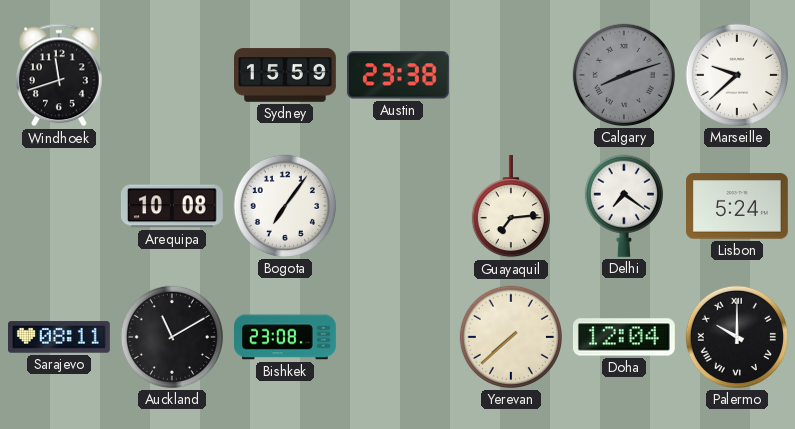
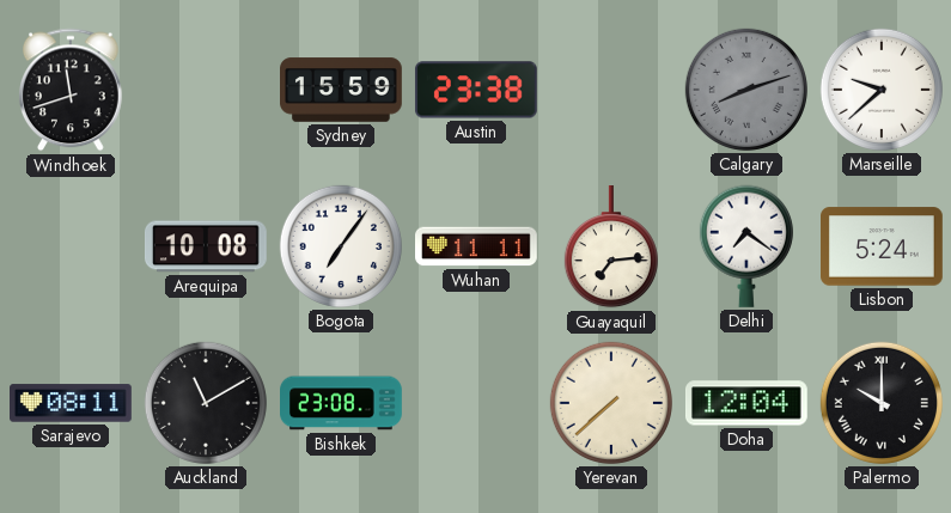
Wuhan: none -> 11:11 (477, 246)
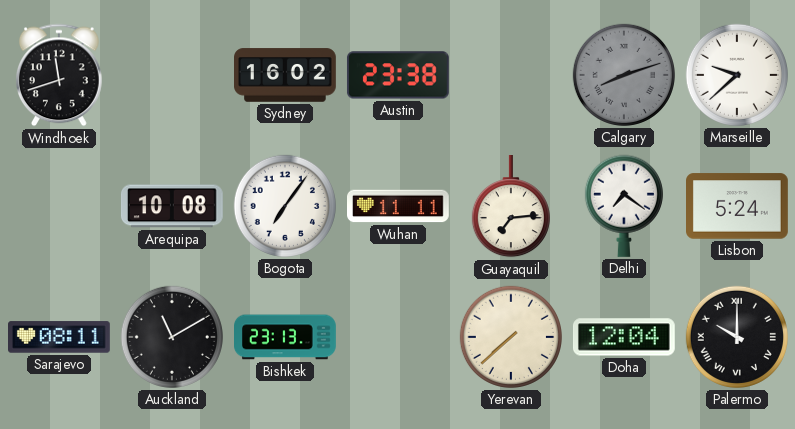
Sydney: 15:59 -> 16:02 (286, 75)
Bishkek: 23:08 -> 23:13 (286, 337)
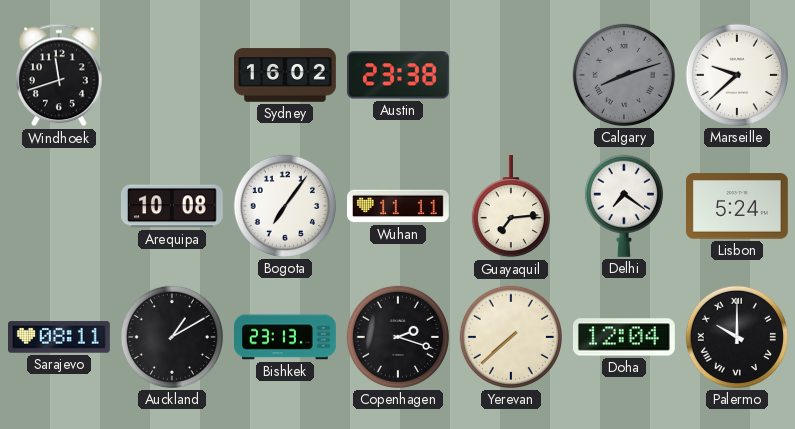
Auckland: 11:10 -> 1:10 (172, 337)
Copenhagen: none -> 2:18 (398, 337)
